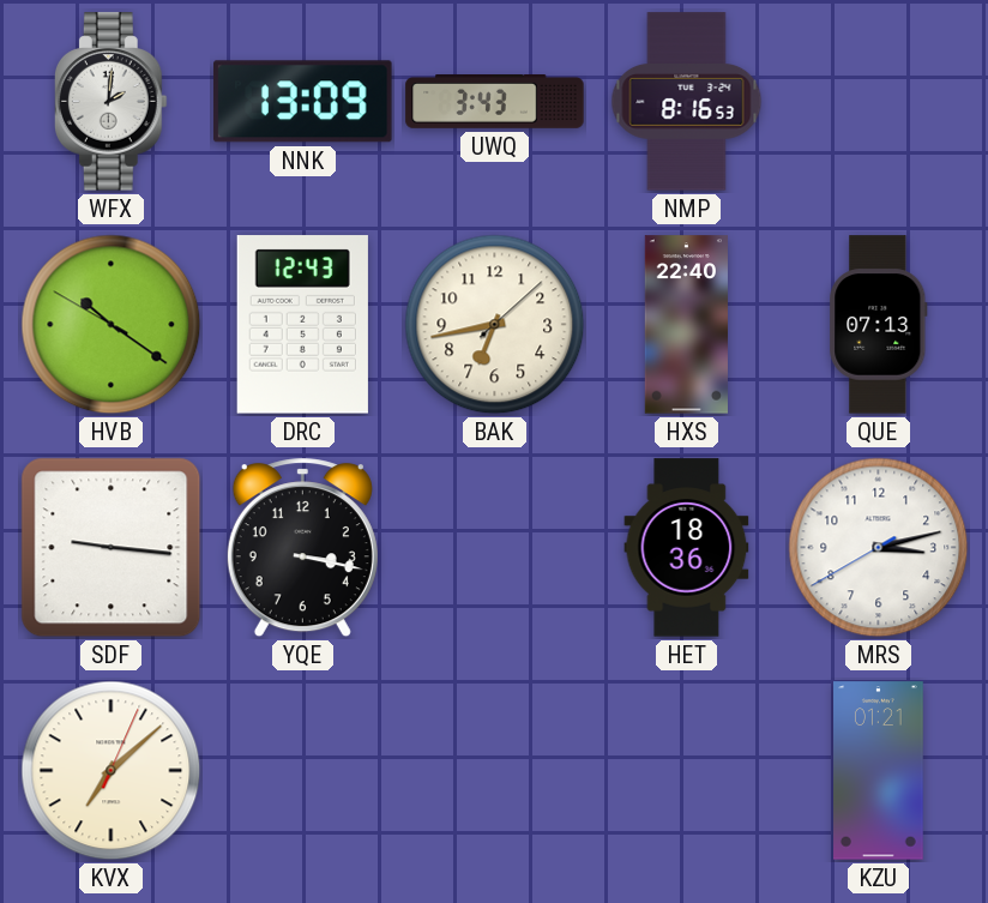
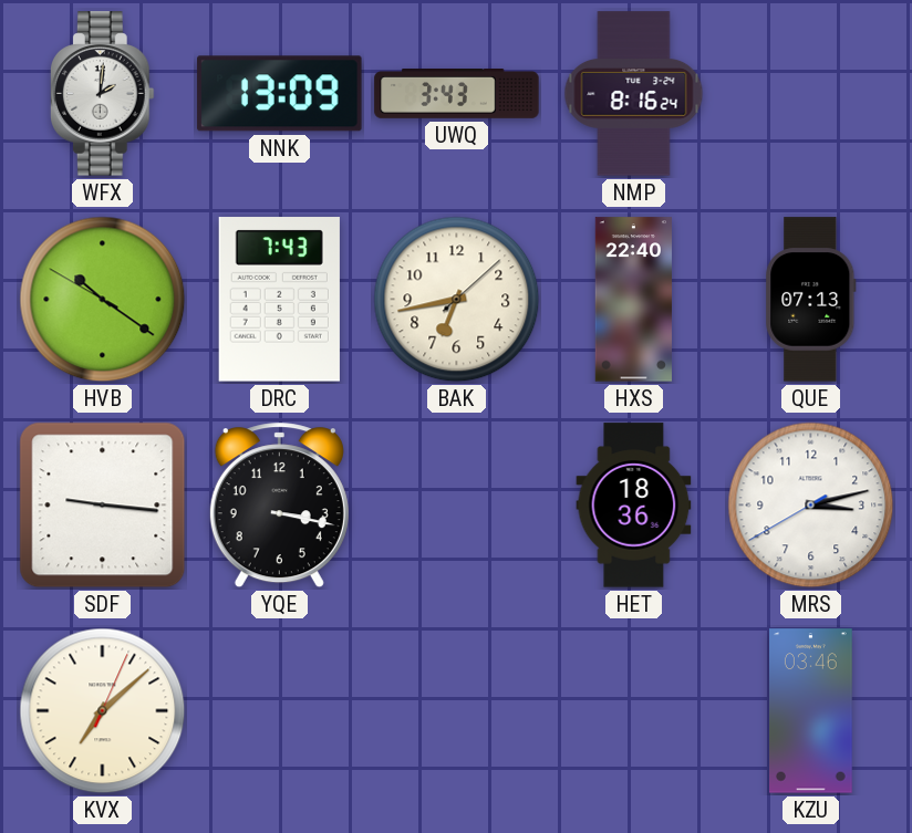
NMP: 8:16:53 -> 8:16:24 (634, 94)
DRC: 12:43 -> 7:43 (279, 300)
KZU: 01:21 -> 03:46 (811, 711)
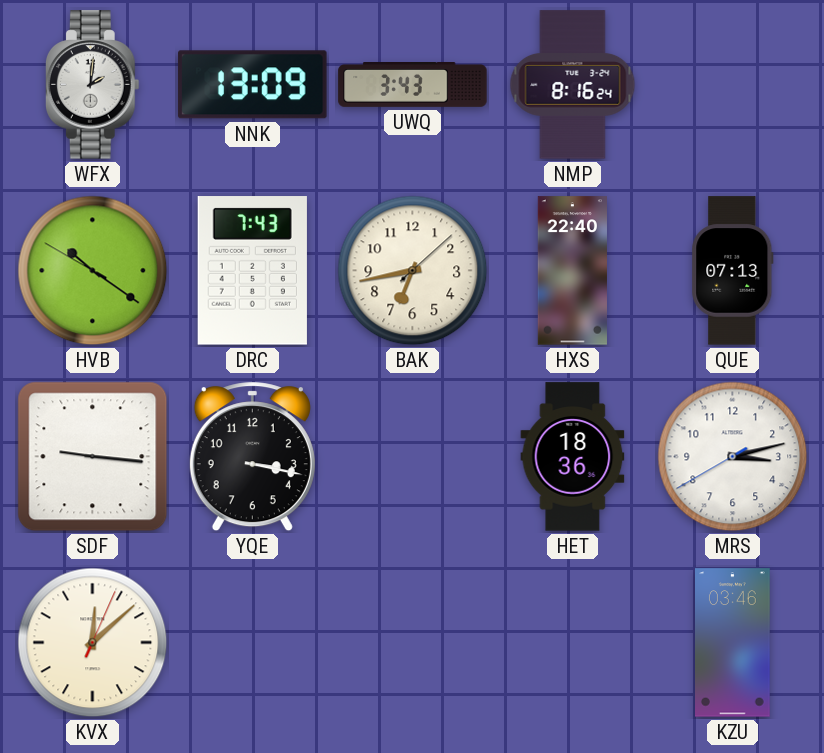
KVX: 7:08 -> 12:08 (93, 643)
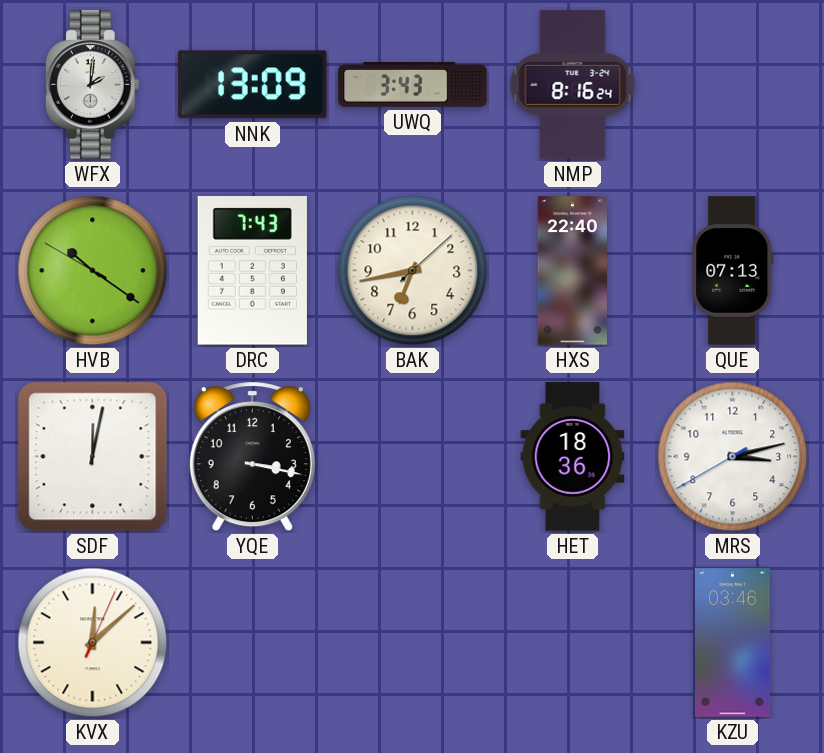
SDF: 9:16 -> 12:02 (93, 457)
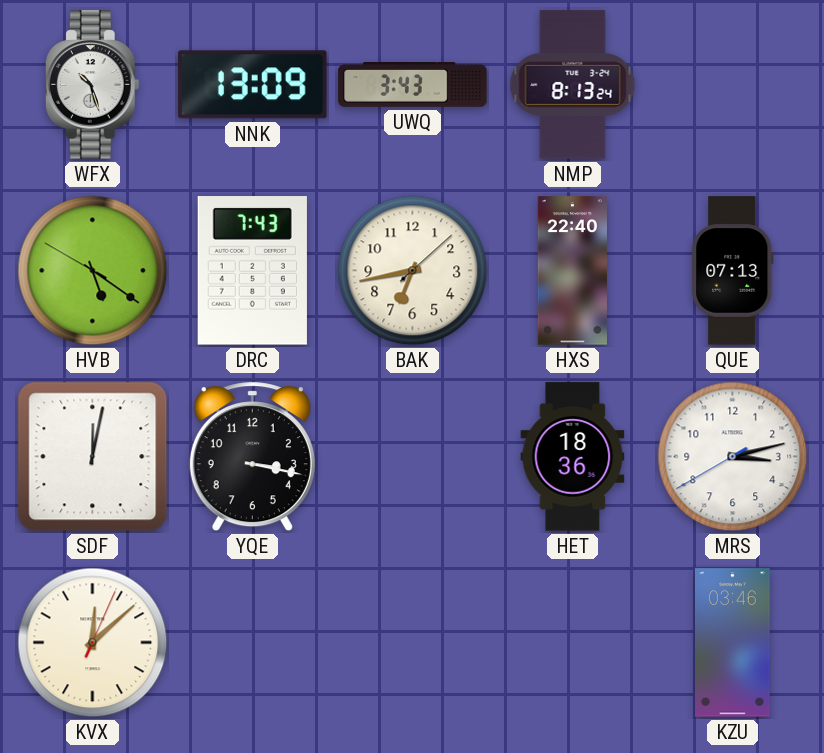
WFX: 2:01 -> 10:27 (92, 85)
NMP: 8:16 -> 8:13 (573, 85)
HVB: 10:20 -> 5:20 (93, 271)
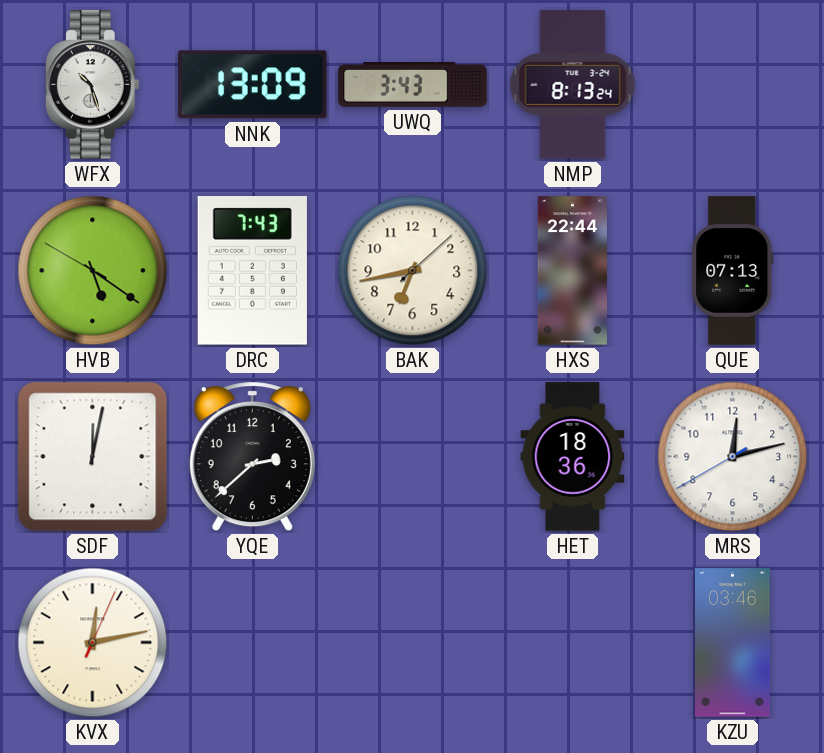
HXS: 22:40 -> 22:44 (572, 271)
YQE: 3:17 -> 2:38 (252, 457)
MRS: 3:12 -> 12:12 (733, 457)
KVX: 12:08 -> 12:13 (93, 643)
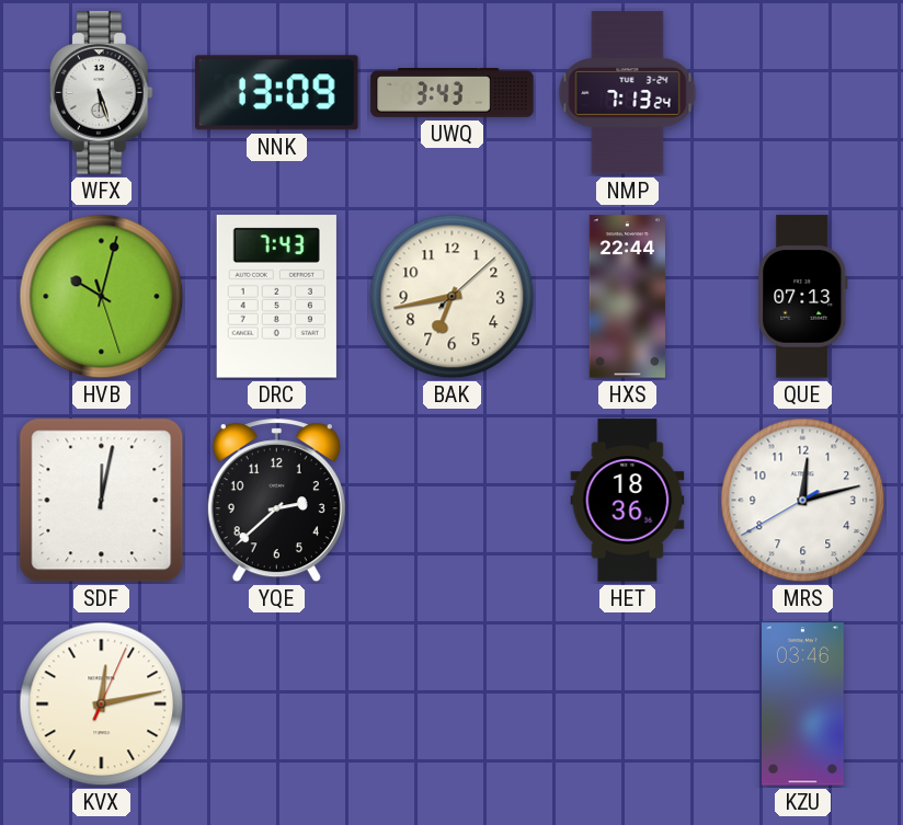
WFX: 10:27 -> 5:27 (101, 93)
NMP: 8:13 -> 7:13 (628, 93)
HVB: 5:20 -> 10:02 (102, 297)
